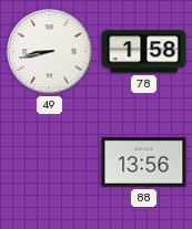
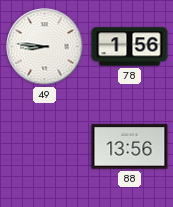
49: 8:43 -> 8:46 (45, 47)
78: 1:58 -> 1:56 (130, 47)
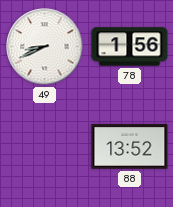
49: 8:46 -> 8:41 (45, 47)
88: 13:56 -> 13:52 (130, 147)
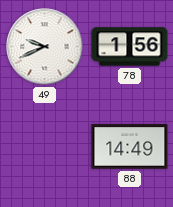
49: 8:41 -> 9:41 (45, 47)
88: 13:52 -> 14:49 (130, 147)
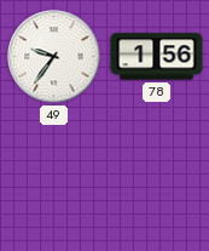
49: 9:41 -> 9:36 (54, 57)
88: 14:49 -> none (130, 147)
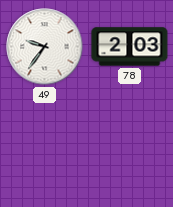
78: 1:56 -> 2:03 (130, 47)
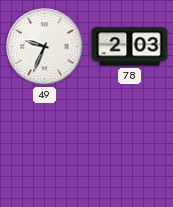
49: 9:36 -> 9:34 (45, 47)
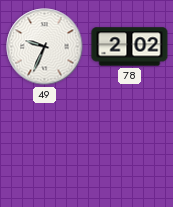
78: 2:03 -> 2:02 (130, 47)
